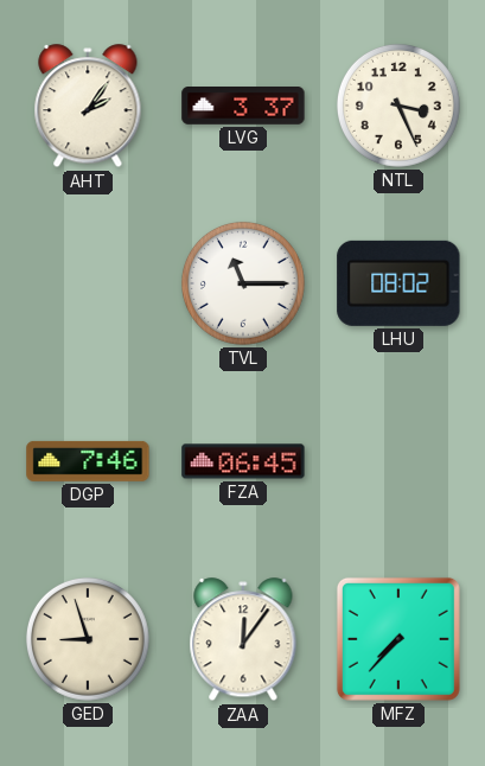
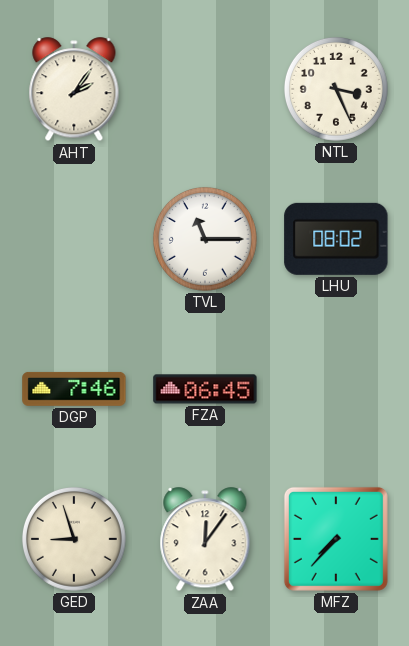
LVG: 3:37 -> none (243, 107)
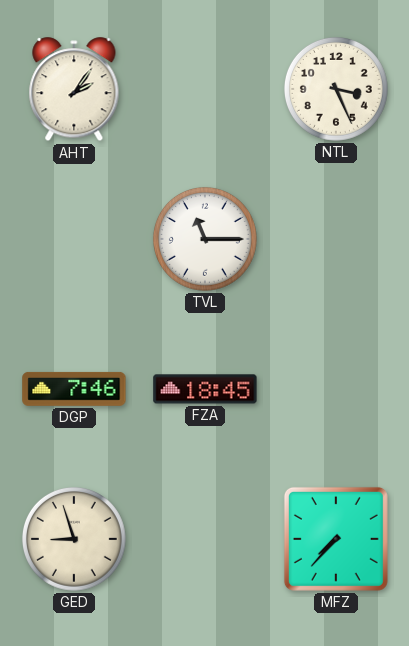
LHU: 08:02 -> none (336, 239)
FZA: 06:45 -> 18:45 (205, 389)
ZAA: 12:06 -> none (205, 540)
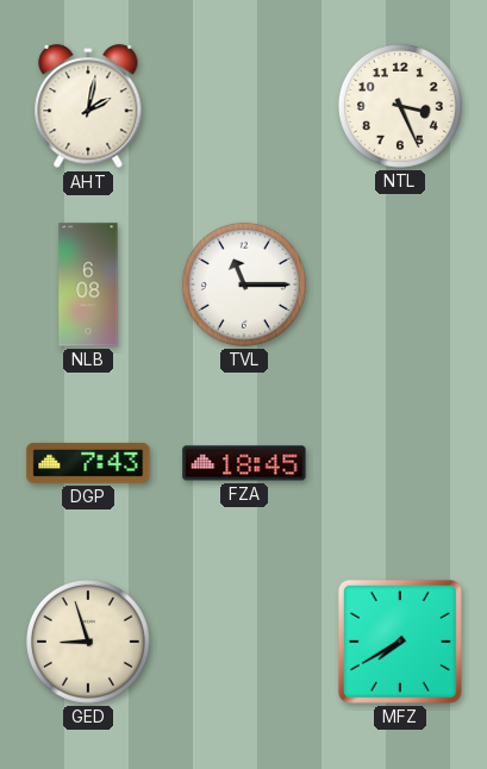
AHT: 2:06 -> 2:02 (88, 107)
NLB: none -> 6:08 (88, 285)
DGP: 7:46 -> 7:43 (88, 463)
MFZ: 7:37 -> 7:40 (400, 642)
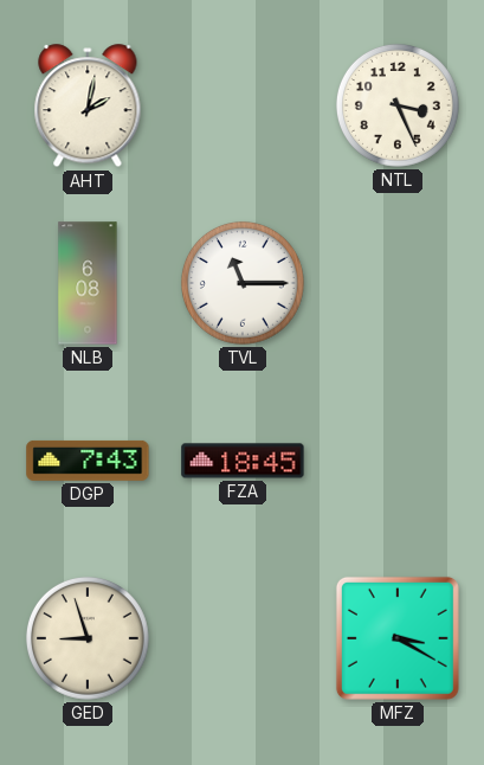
MFZ: 7:40 -> 3:20 (398, 638)
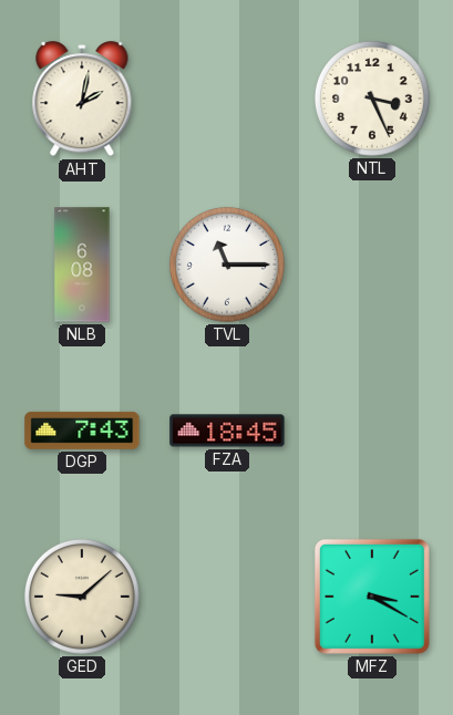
GED: 8:57 -> 9:08 (82, 597)
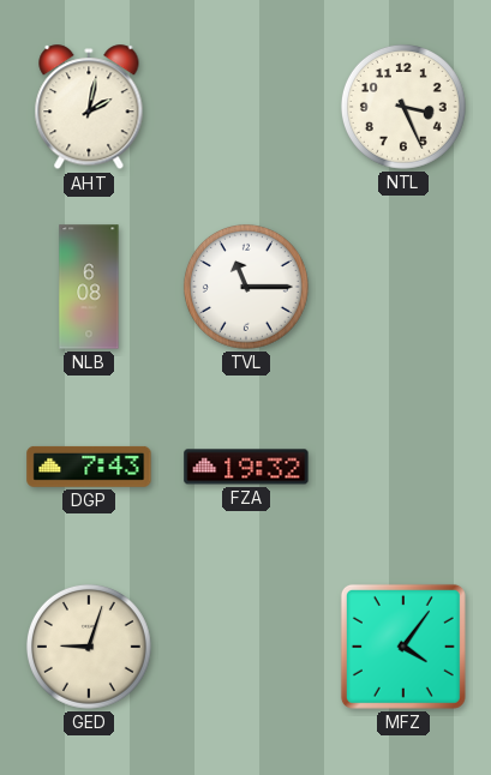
FZA: 18:45 -> 19:32 (246, 467)
GED: 9:08 -> 9:03 (89, 647)
MFZ: 3:20 -> 4:06 (403, 647)
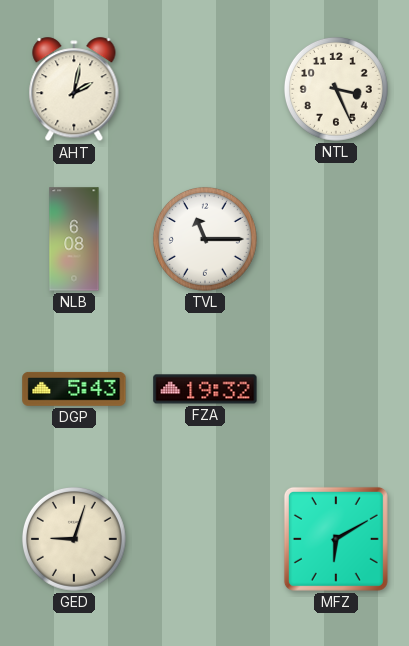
DGP: 7:43 -> 5:43 (74, 389)
MFZ: 4:06 -> 6:10 (336, 539)
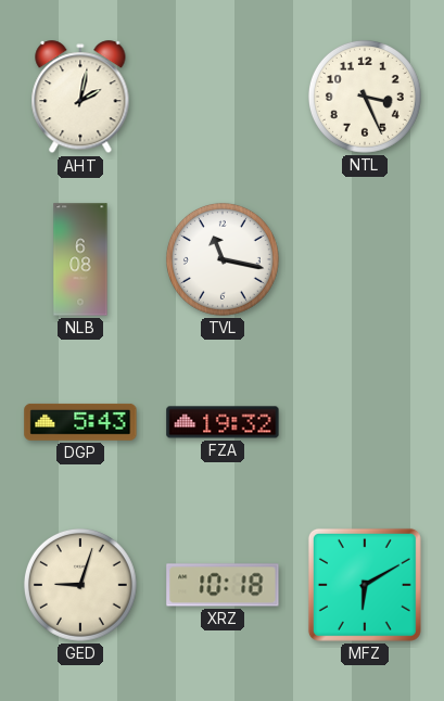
TVL: 11:15 -> 11:17 (223, 259)
XRZ: none -> 10:18 (223, 585)
